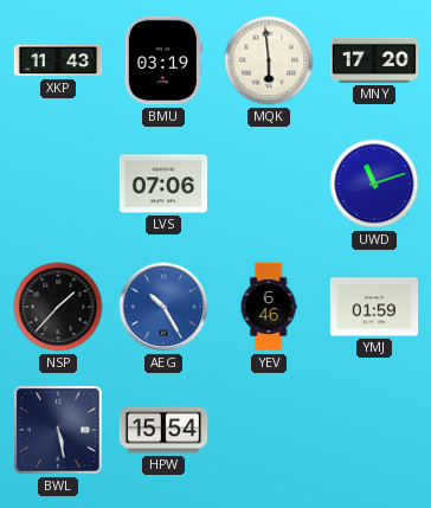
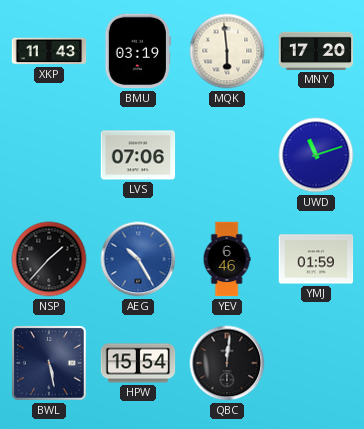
QBC: none -> 12:01 (227, 363)
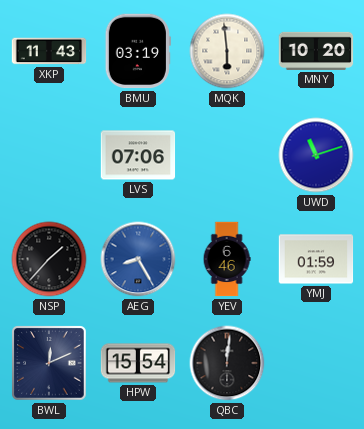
MNY: 17:20 -> 10:20 (316, 51)
AEG: 10:25 -> 8:25 (138, 259)
BWL: 5:28 -> 12:11 (49, 363)
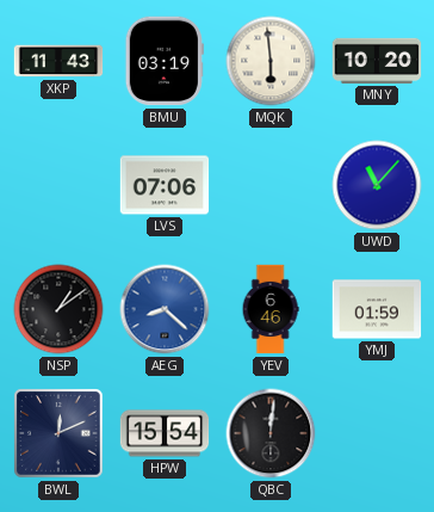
UWD: 11:12 -> 11:07 (377, 185)
NSP: 1:37 -> 1:09 (58, 309)
AEG: 8:25 -> 8:22 (165, 309)
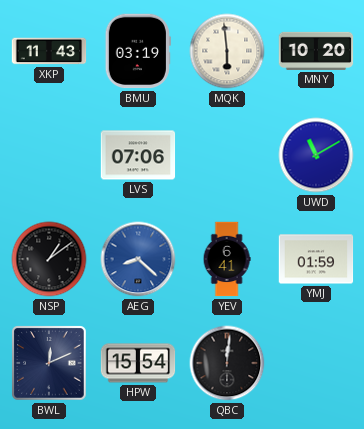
UWD: 11:07 -> 11:10 (316, 155)
YEV: 6:46 -> 6:41 (227, 259)
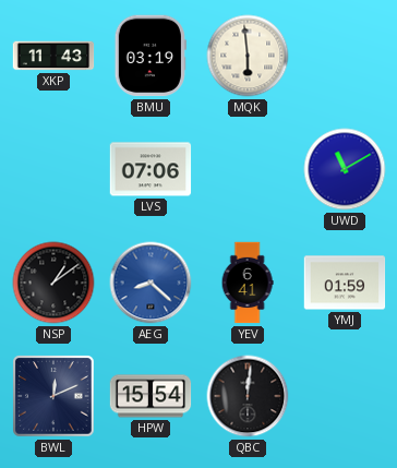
MNY: 10:20 -> none (316, 51)
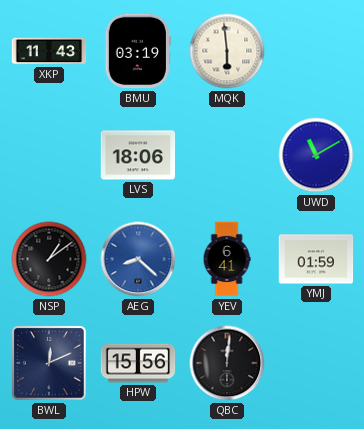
LVS: 07:06 -> 18:06 (138, 155)
HPW: 15:54 -> 15:56 (138, 363)
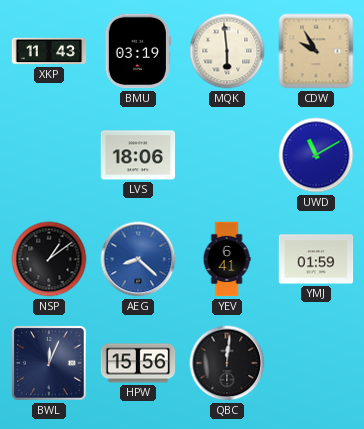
CDW: none -> 9:55 (316, 51)
BWL: 12:11 -> 12:04 (49, 363)
